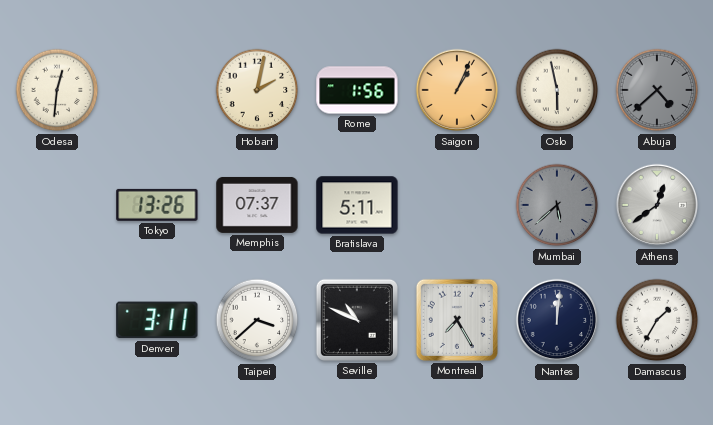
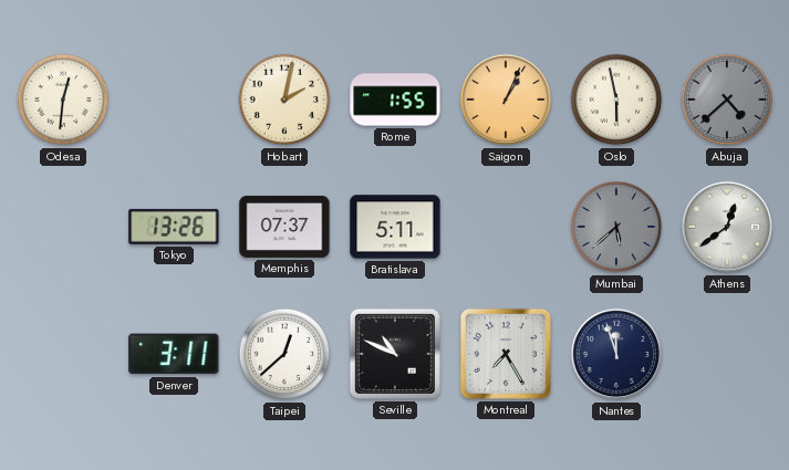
Rome: 1:56 -> 1:55 (395, 100)
Taipei: 3:38 -> 12:38 (284, 354)
Nantes: 12:01 -> 11:57 (616, 354)
Damascus: 1:35 -> none (657, 320)
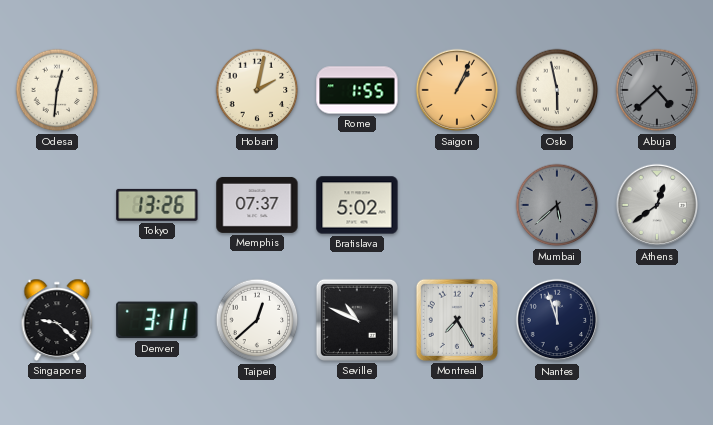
Bratislava: 5:11 -> 5:02 (357, 205)
Singapore: none -> 9:22 (57, 320)
